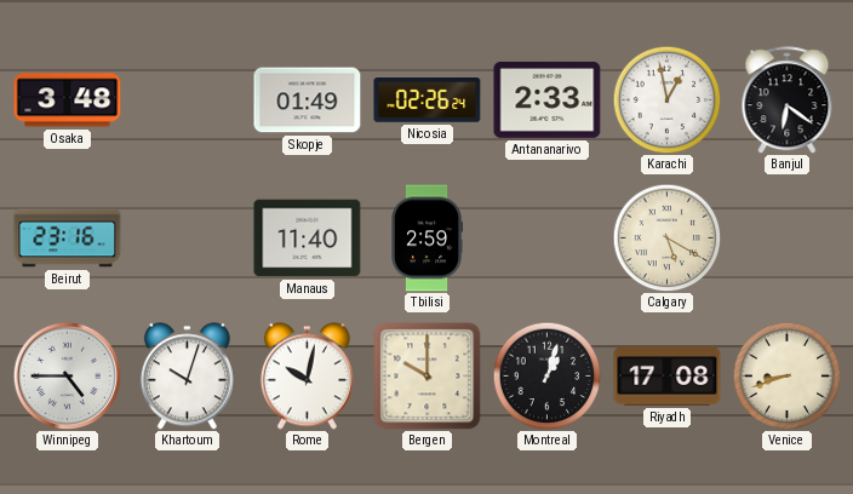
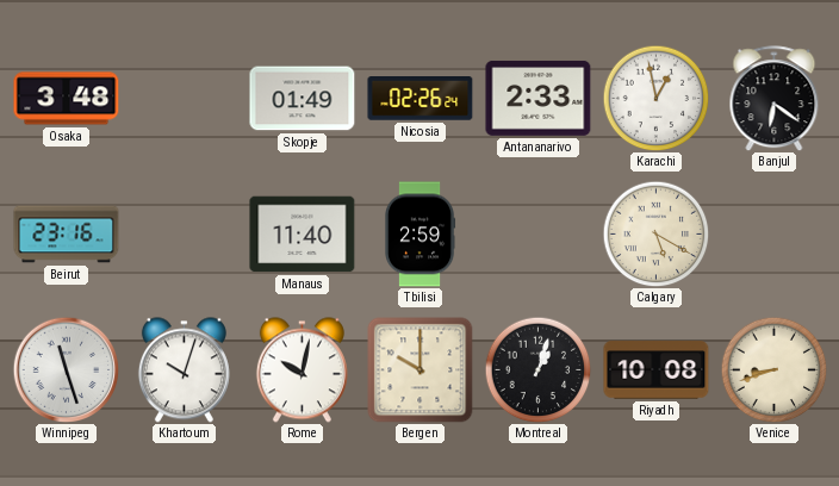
Winnipeg: 4:45 -> 11:27 (66, 369)
Riyadh: 17:08 -> 10:08 (657, 370)
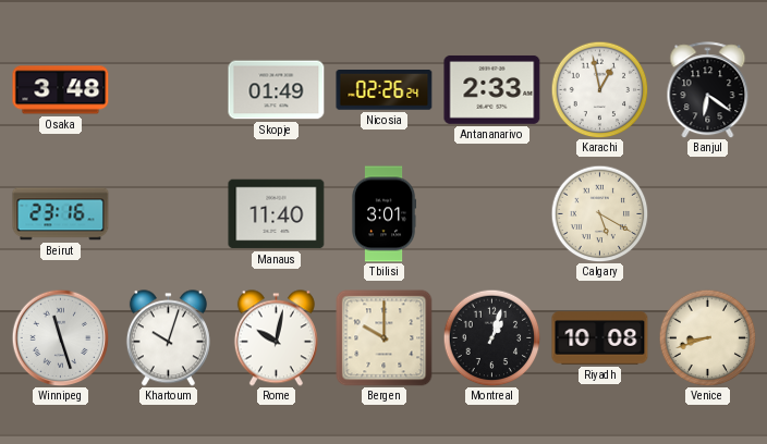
Tbilisi: 2:59 -> 3:01 (385, 214)
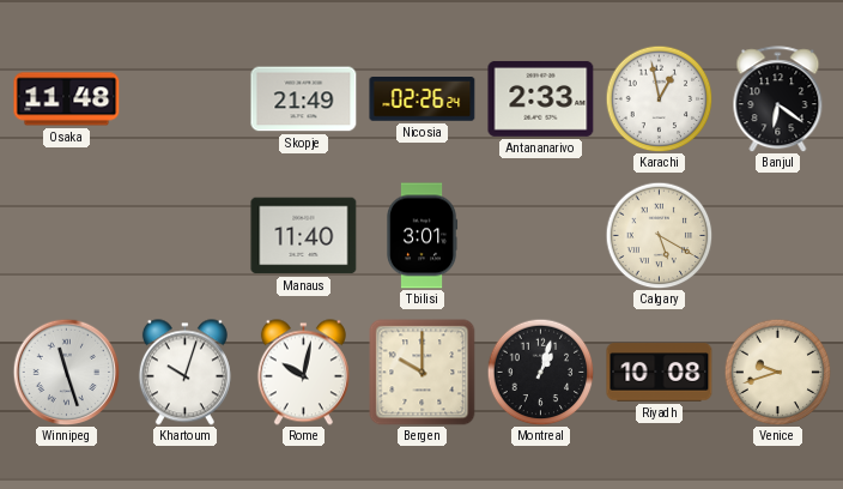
Osaka: 3:48 -> 11:48 (67, 99)
Skopje: 01:49 -> 21:49 (304, 99)
Beirut: 23:16 -> none (61, 214)
Venice: 8:42 -> 9:42 (777, 372)
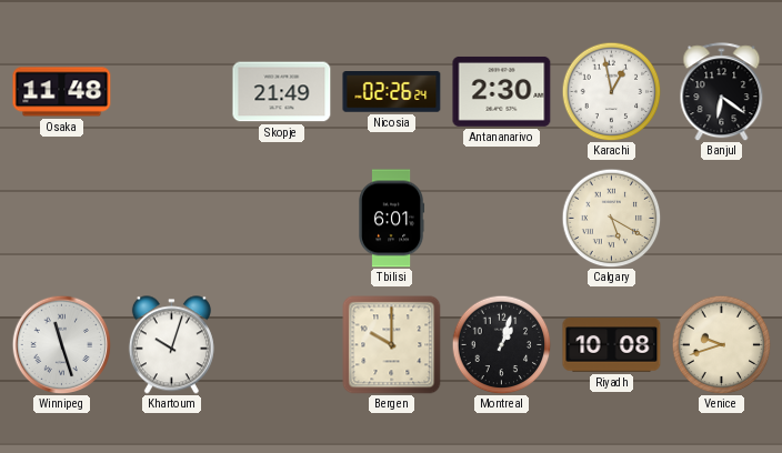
Antananarivo: 2:33 -> 2:30 (502, 91)
Manaus: 11:40 -> none (304, 236)
Tbilisi: 3:01 -> 6:01 (392, 219)
Rome: 10:02 -> none (303, 373)
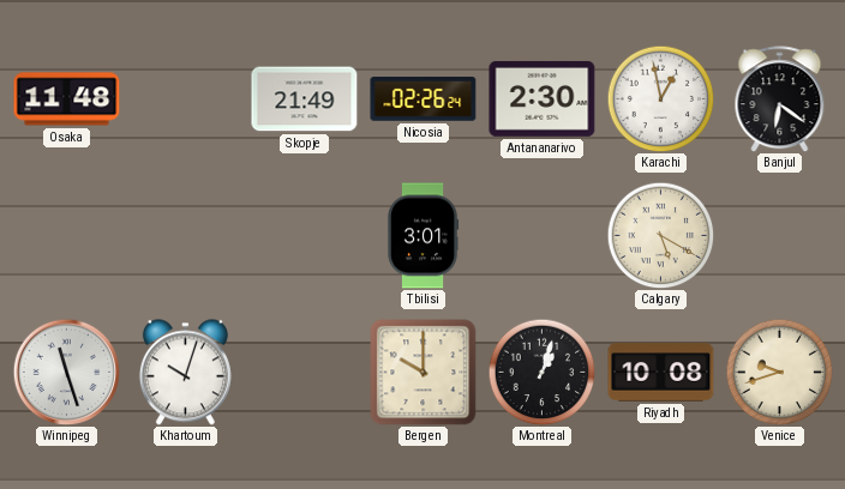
Tbilisi: 6:01 -> 3:01 (424, 236)
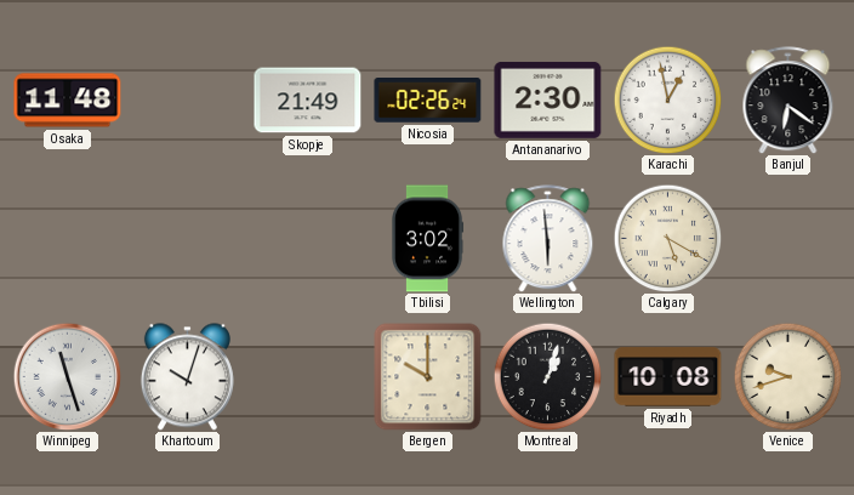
Tbilisi: 3:01 -> 3:02 (428, 239)
Wellington: none -> 5:59 (548, 239)
